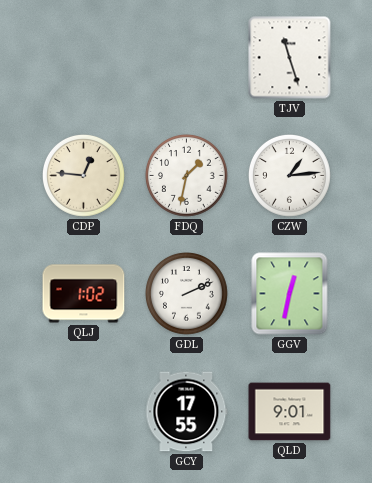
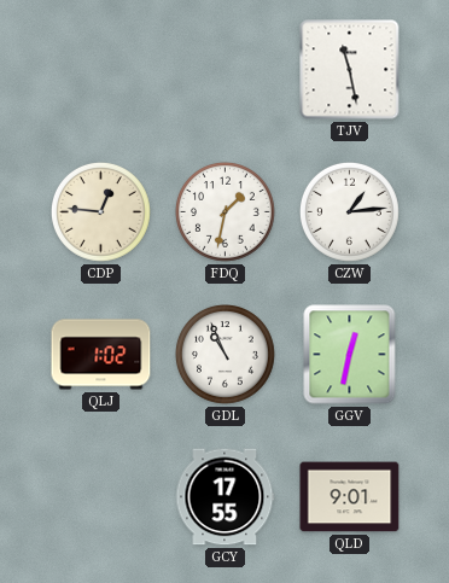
TJV: 11:27 -> 11:28 (350, 70)
GDL: 2:11 -> 10:56 (226, 355)
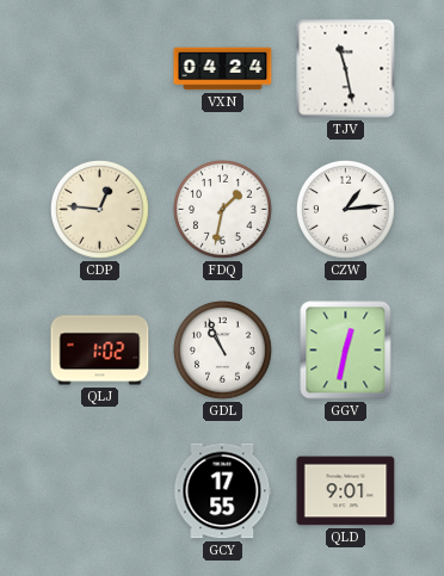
VXN: none -> 04:24 (223, 69)
